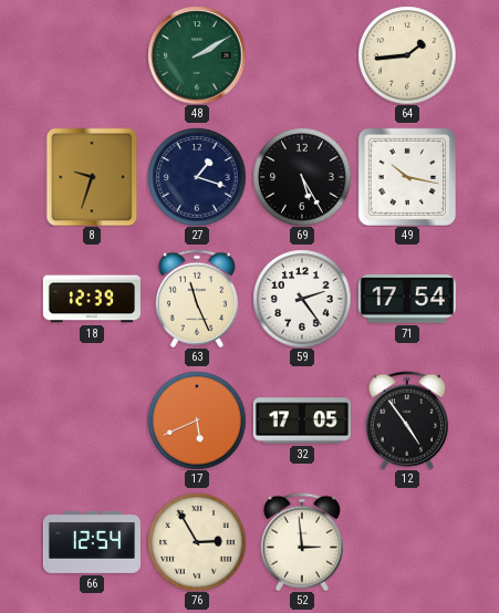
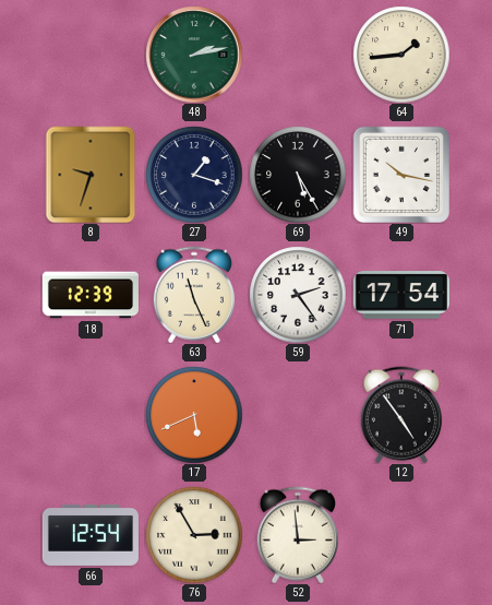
48: 2:10 -> 2:13 (194, 55)
32: 17:05 -> none (302, 420)
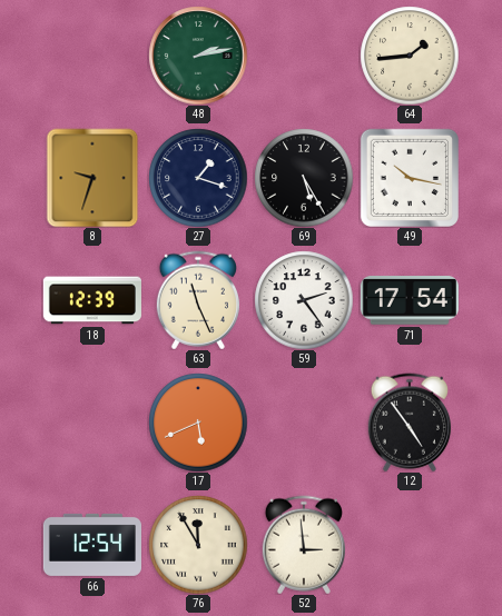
76: 2:55 -> 11:55 (198, 545)
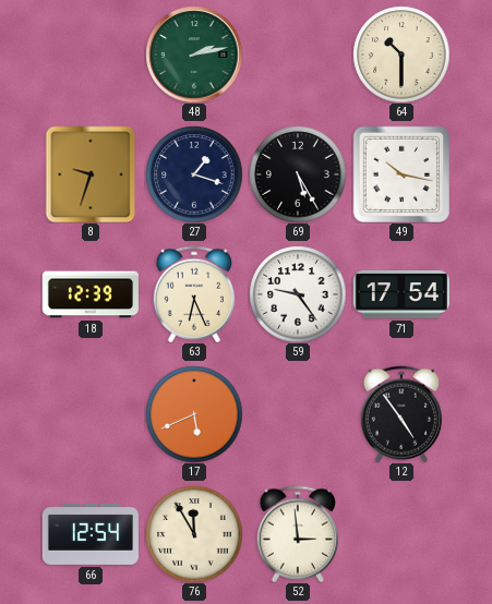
64: 1:44 -> 10:30 (401, 55)
63: 11:26 -> 6:26 (194, 294)
59: 2:24 -> 9:24 (298, 294)
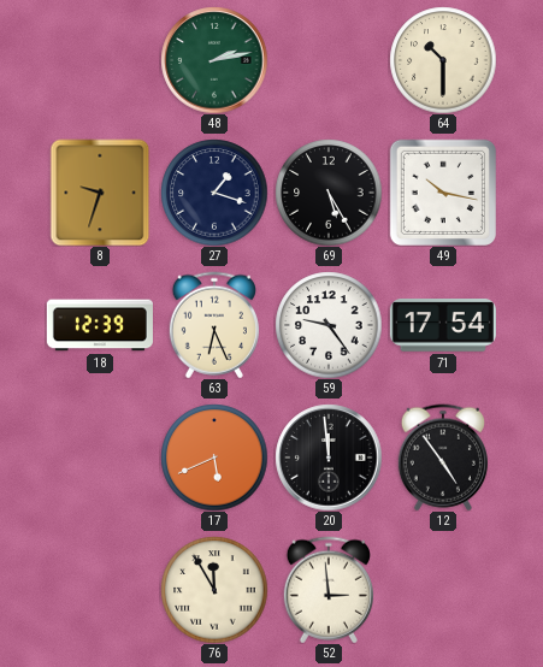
20: none -> 11:59 (329, 458)
66: 12:54 -> none (91, 534)
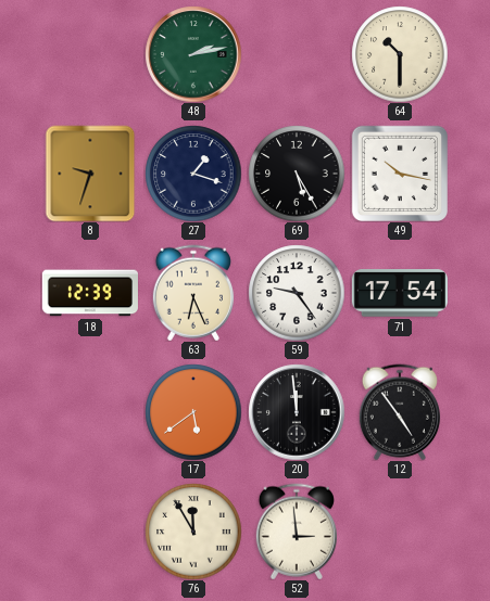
17: 5:41 -> 5:39 (193, 412)
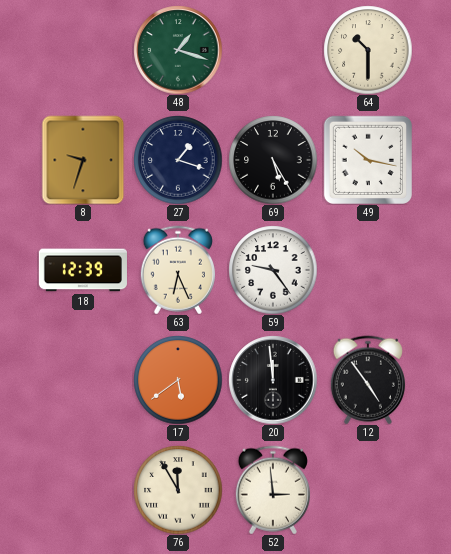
48: 2:13 -> 1:18 (178, 50)
71: 17:54 -> none (400, 293)
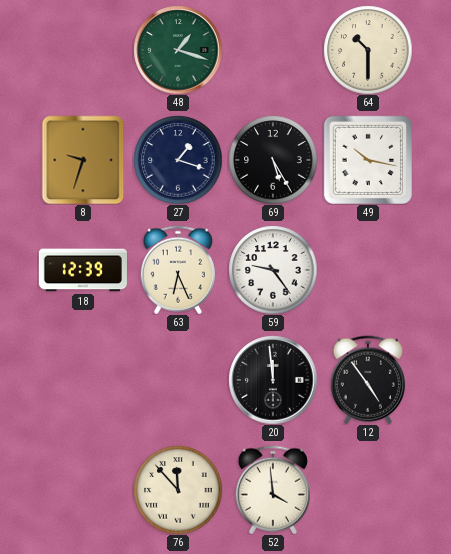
17: 5:39 -> none (178, 380)
76: 11:55 -> 11:53 (178, 490)
52: 2:59 -> 3:59 (273, 490)
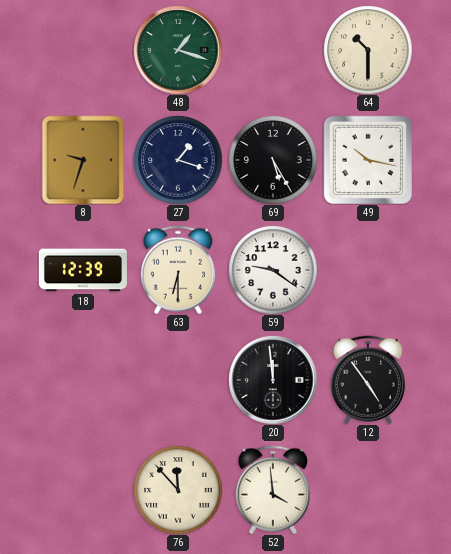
63: 6:26 -> 6:30 (178, 270)
59: 9:24 -> 9:21 (273, 270)
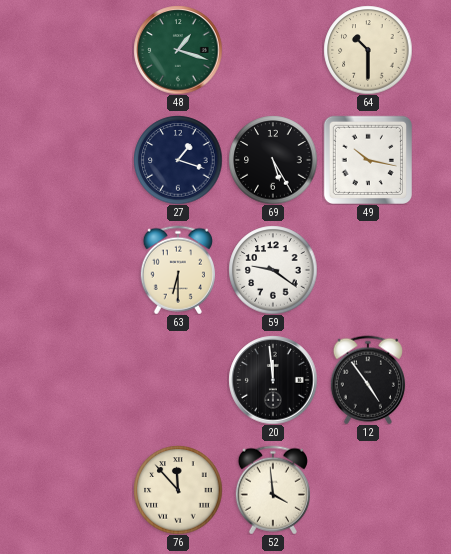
8: 9:33 -> none (83, 160)
18: 12:39 -> none (83, 270)
